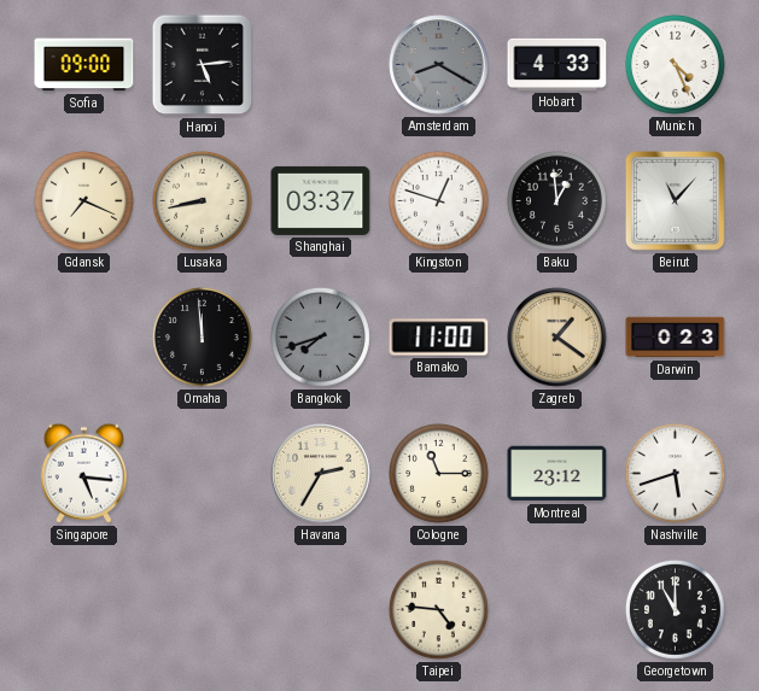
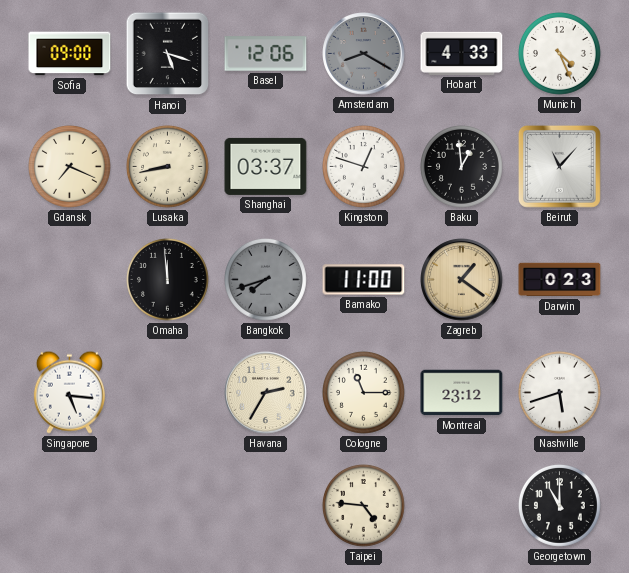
Hanoi: 5:14 -> 5:18 (168, 54)
Basel: none -> 12:06 (266, 54)
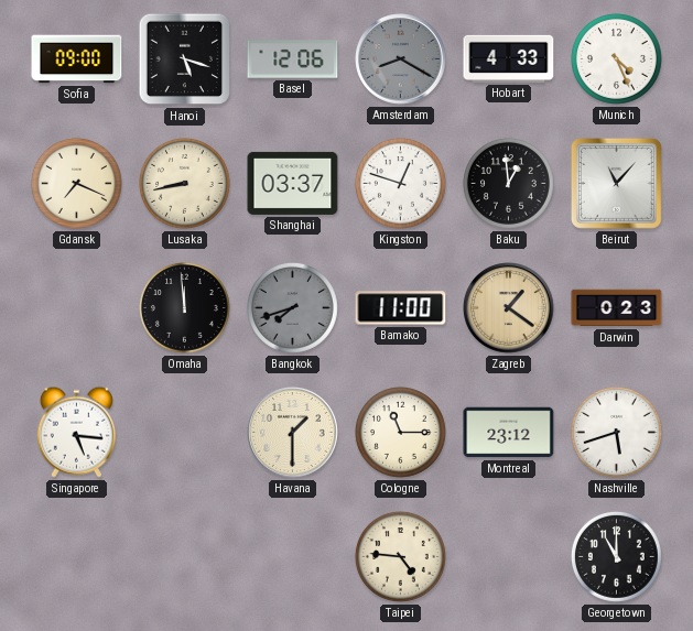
Havana: 2:35 -> 1:30 (293, 433)
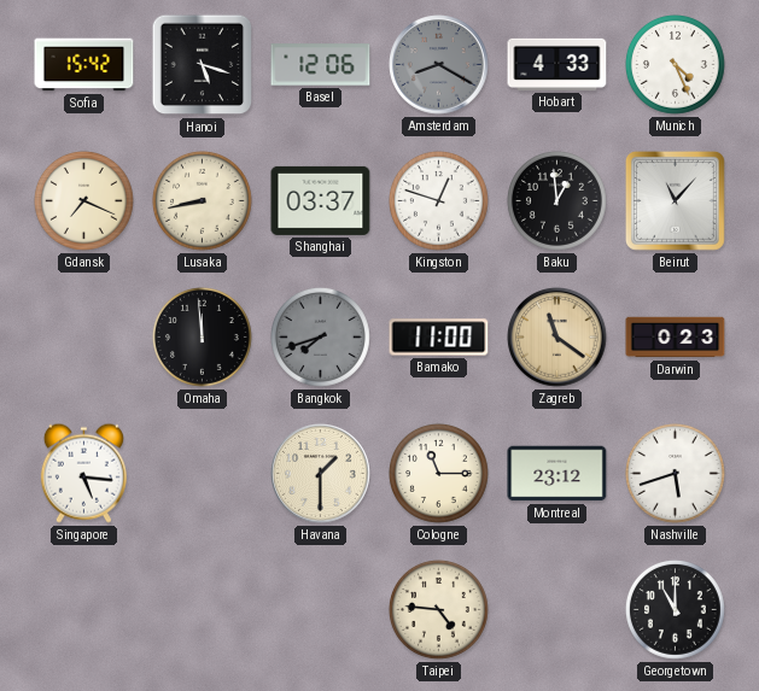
Sofia: 09:00 -> 15:42 (84, 65)
Zagreb: 1:21 -> 11:21 (557, 338)
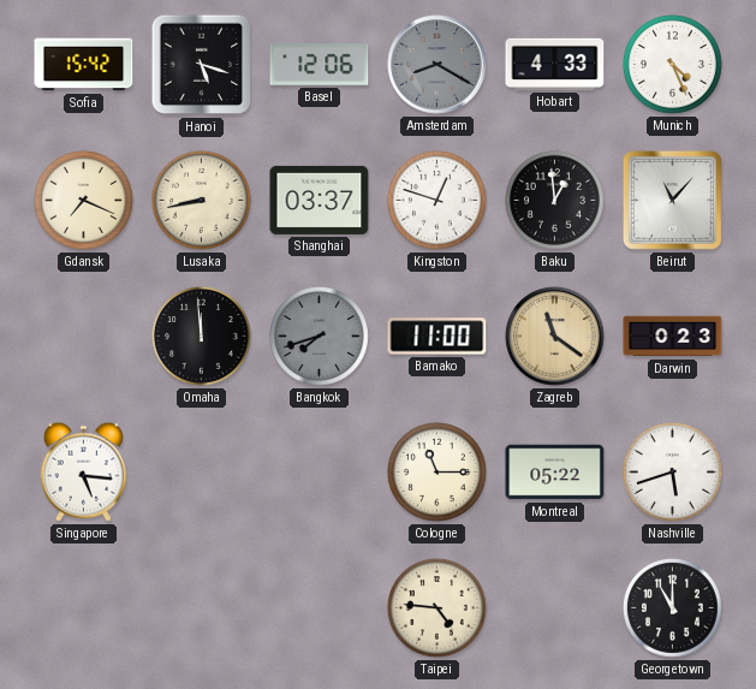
Havana: 1:30 -> none (321, 474)
Montreal: 23:12 -> 05:22 (555, 473)
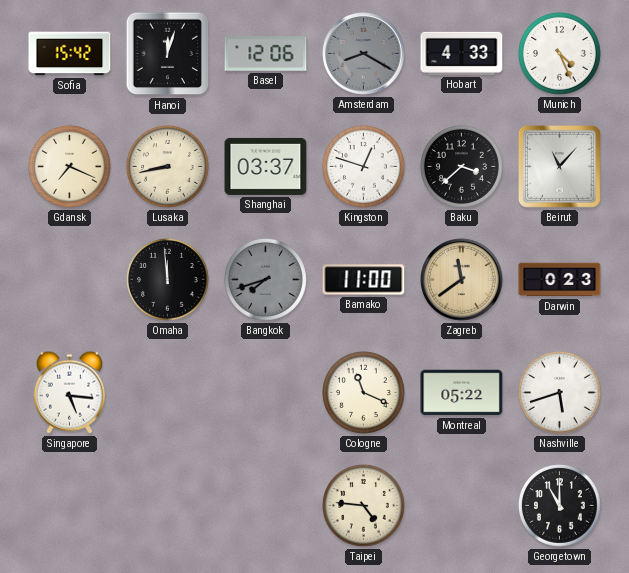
Hanoi: 5:18 -> 12:03 (168, 54)
Baku: 12:59 -> 3:38 (461, 166)
Zagreb: 11:21 -> 11:39 (462, 280)
Cologne: 11:15 -> 11:19 (363, 392)
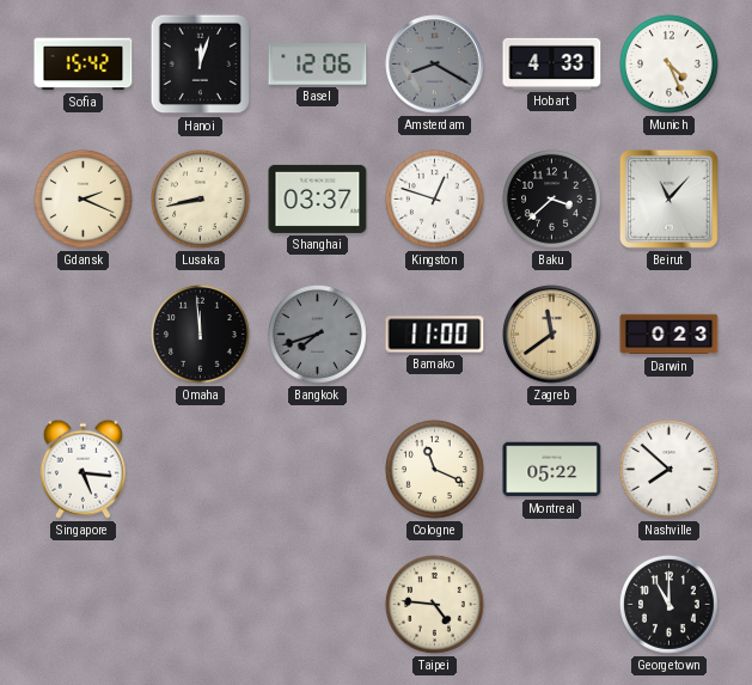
Gdansk: 7:19 -> 2:19 (82, 198)
Nashville: 5:42 -> 7:52 (668, 469)
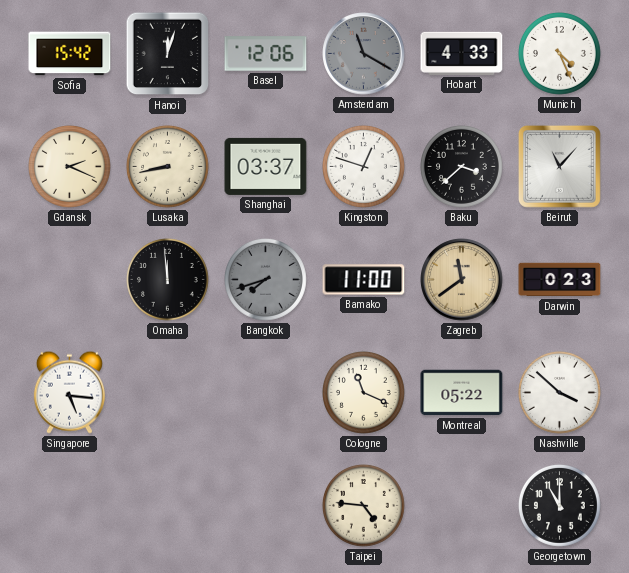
Amsterdam: 8:20 -> 11:20 (364, 54)
Nashville: 7:52 -> 3:52 (559, 392)
